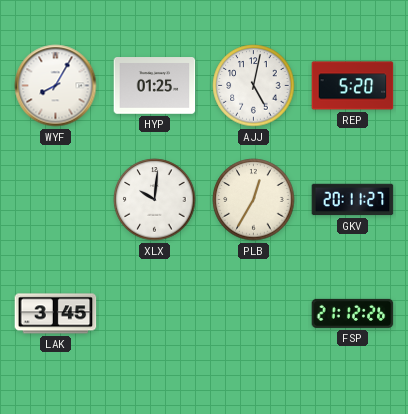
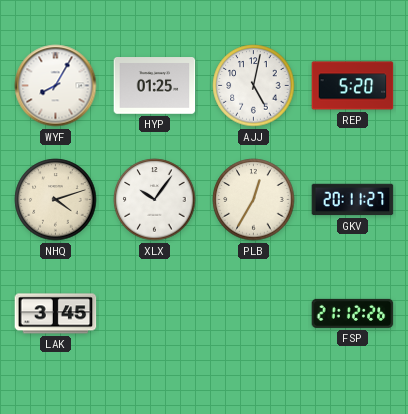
NHQ: none -> 4:12 (56, 200)
XLX: 10:01 -> 10:06 (155, 200)
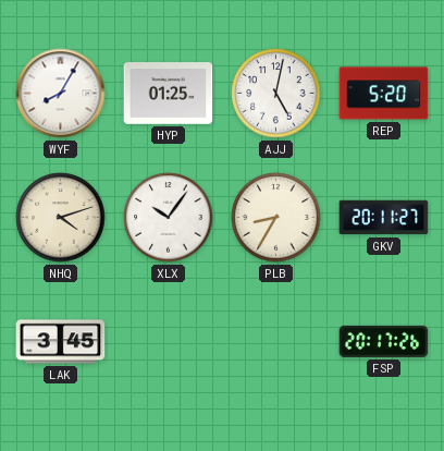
PLB: 12:35 -> 8:35 (276, 218)
FSP: 21:12 -> 20:17 (384, 341)
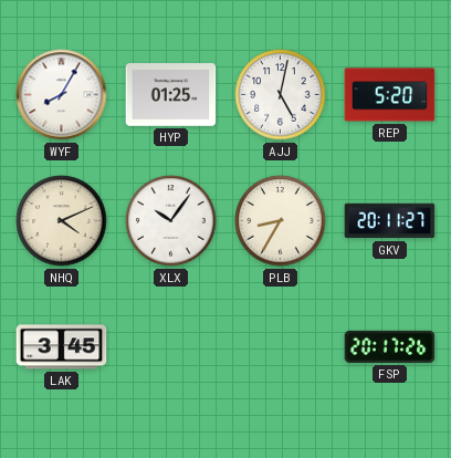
NHQ: 4:12 -> 4:11 (62, 221)
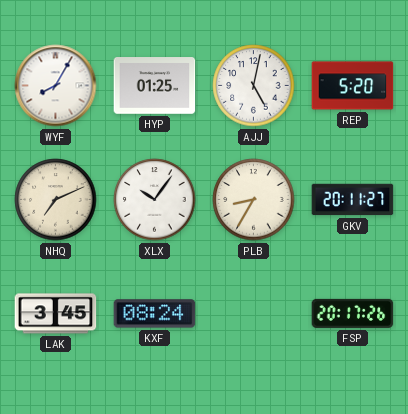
NHQ: 4:11 -> 7:11 (56, 200)
KXF: none -> 08:24 (155, 314)
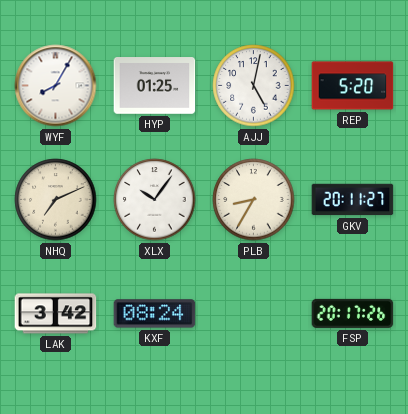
LAK: 3:45 -> 3:42 (56, 314)
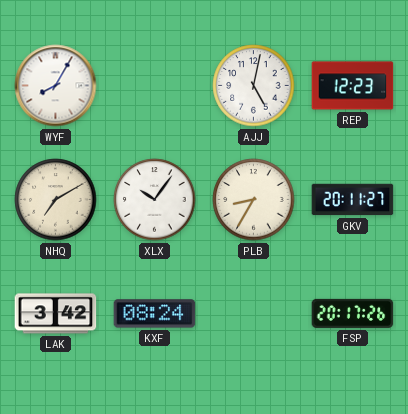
HYP: 01:25 -> none (155, 86)
REP: 5:20 -> 12:23 (353, 86)
NHQ: 7:11 -> 7:10 (56, 200)
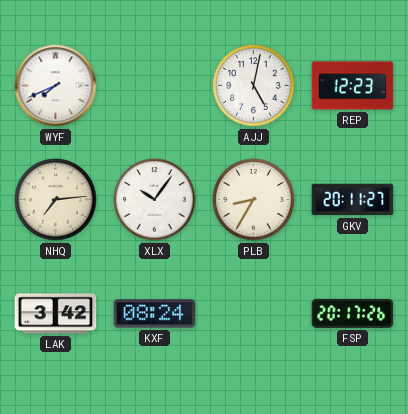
WYF: 8:05 -> 7:41 (56, 86)
NHQ: 7:10 -> 7:14 (56, 200)
